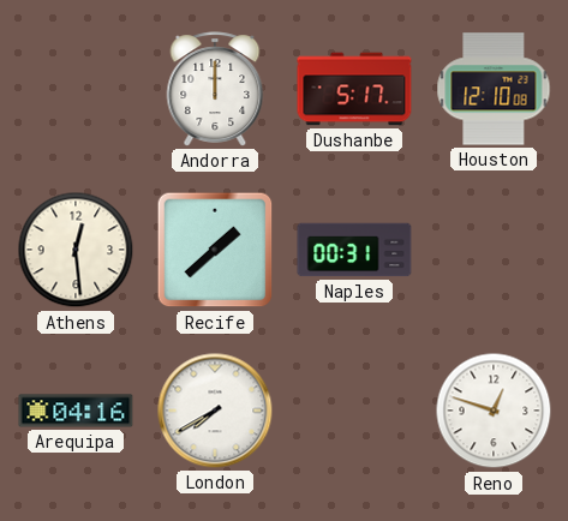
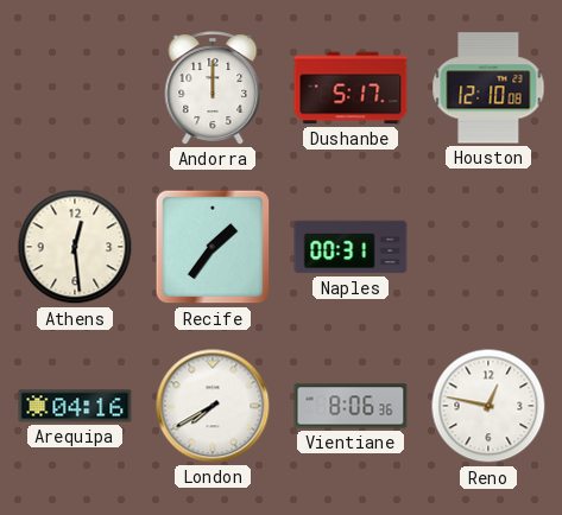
Recife: 1:38 -> 1:36 (213, 247)
Vientiane: none -> 8:06 (351, 406)
Reno: 12:48 -> 12:47 (488, 406)
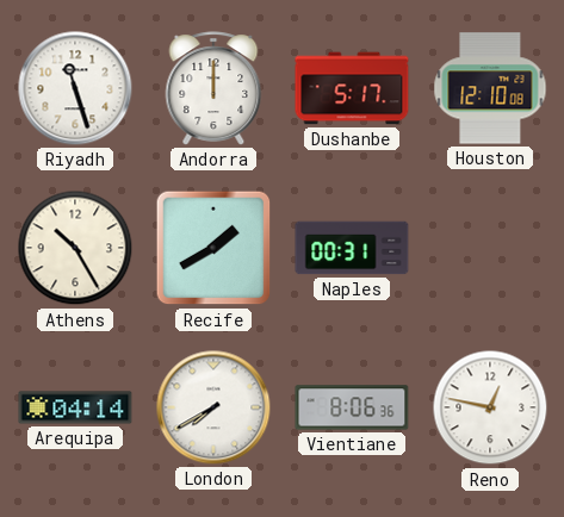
Riyadh: none -> 11:27 (75, 88)
Athens: 12:29 -> 10:25 (75, 248)
Recife: 1:36 -> 1:40 (213, 248)
Arequipa: 04:16 -> 04:14 (75, 407)
